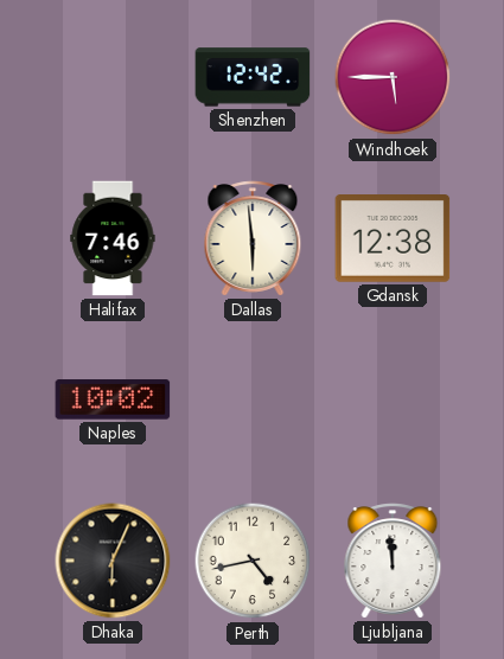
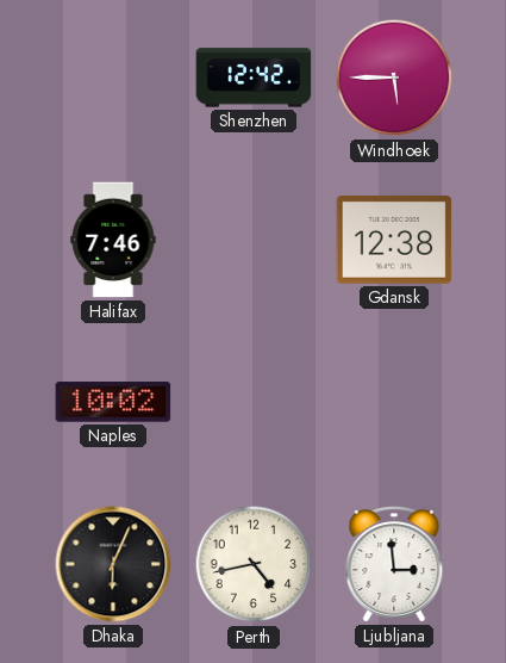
Dallas: 5:59 -> none (253, 238)
Ljubljana: 11:59 -> 2:59 (394, 564)
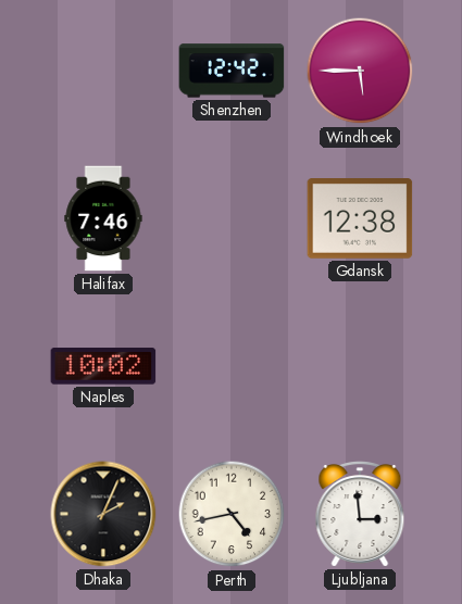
Dhaka: 6:04 -> 2:04 (103, 514)
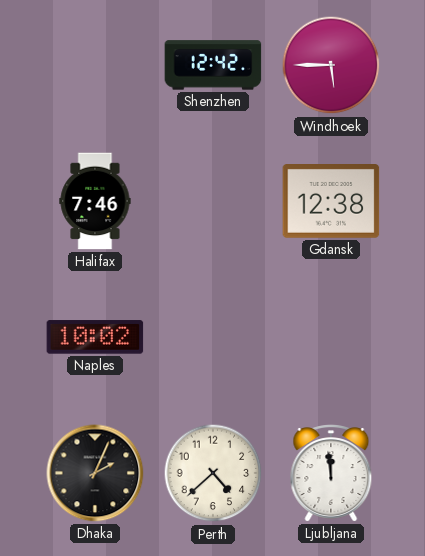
Perth: 4:43 -> 4:38 (213, 473)
Ljubljana: 2:59 -> 11:59 (331, 473)
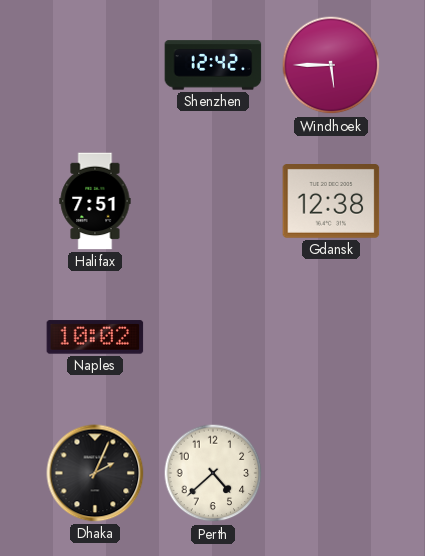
Halifax: 7:46 -> 7:51 (95, 201)
Ljubljana: 11:59 -> none (331, 473)
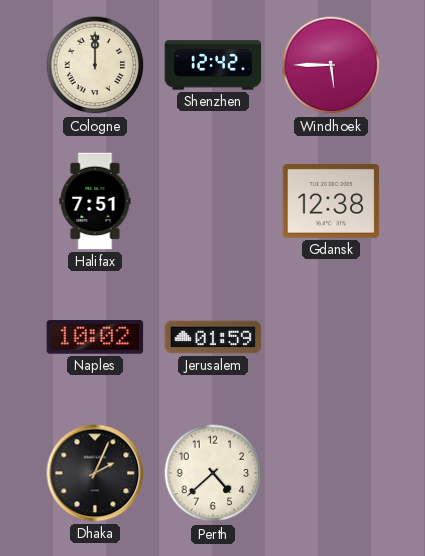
Cologne: none -> 12:00 (95, 65)
Jerusalem: none -> 01:59 (213, 337)
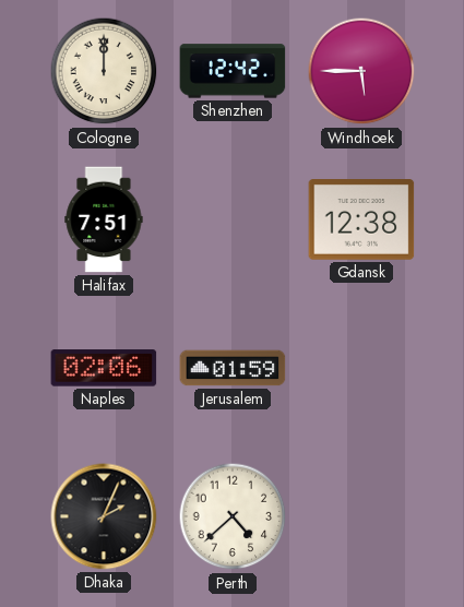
Naples: 10:02 -> 02:06 (104, 368)
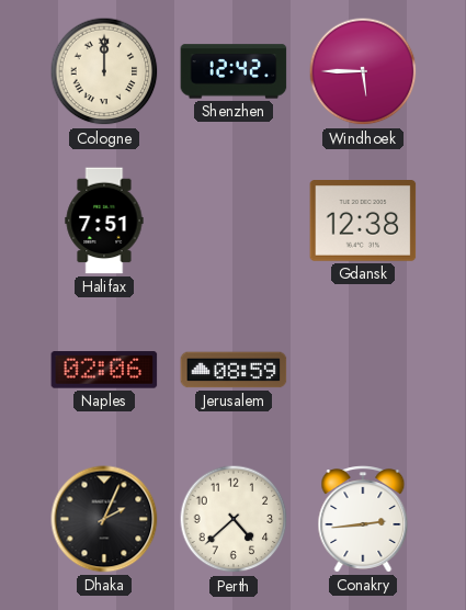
Jerusalem: 01:59 -> 08:59 (234, 370)
Conakry: none -> 2:44 (363, 519)
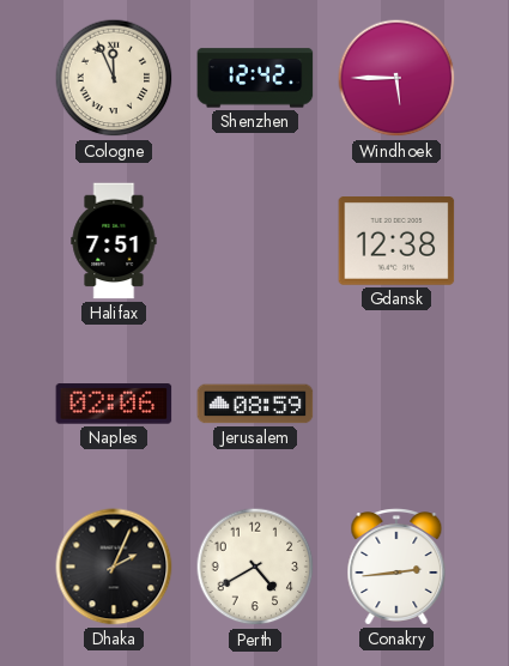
Cologne: 12:00 -> 11:56 (114, 78)
Perth: 4:38 -> 4:40 (255, 567)
